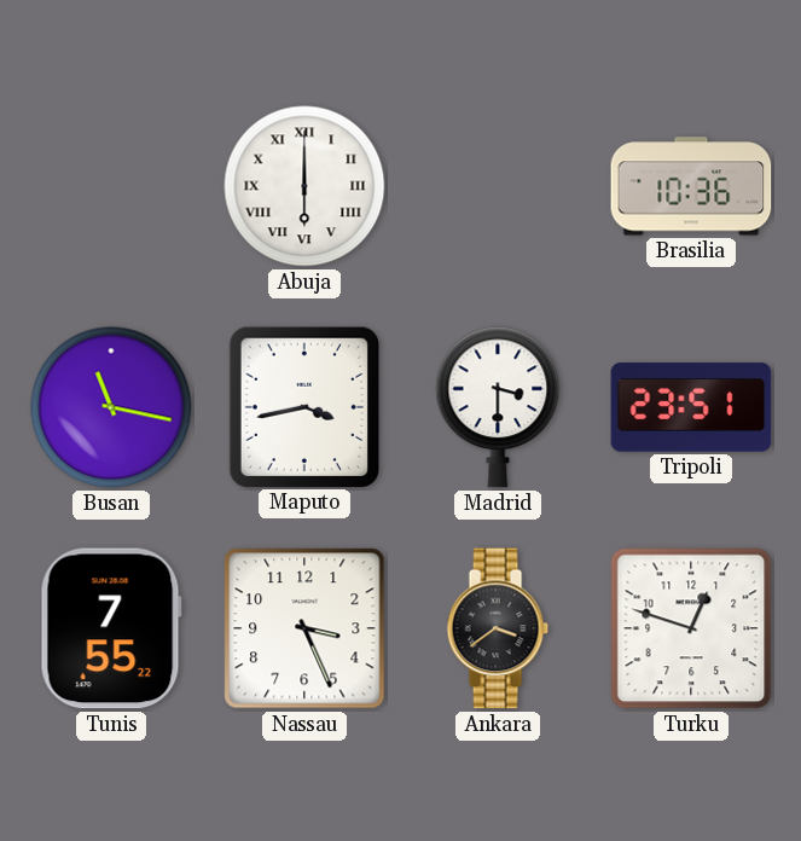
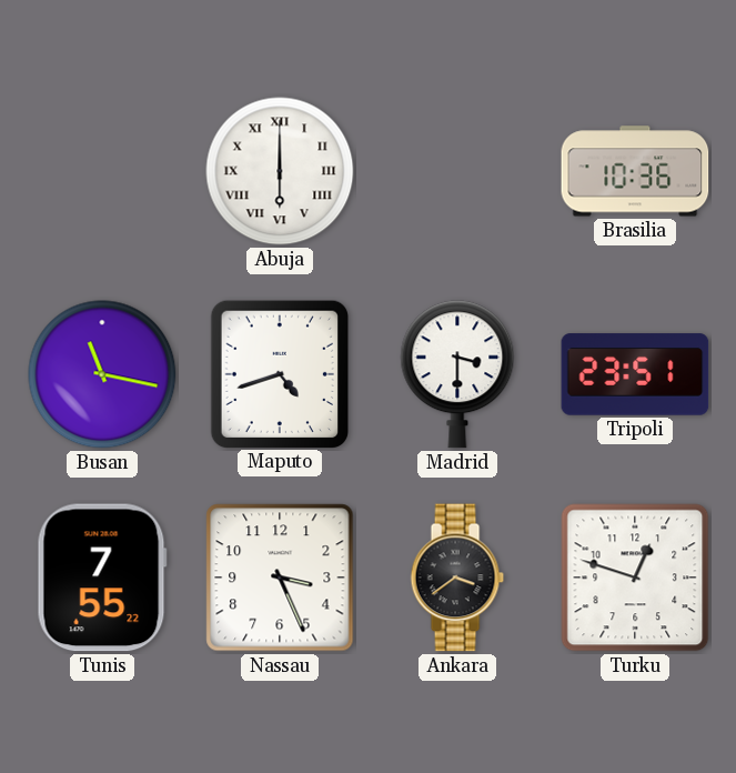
Maputo: 3:43 -> 4:42 (279, 373)
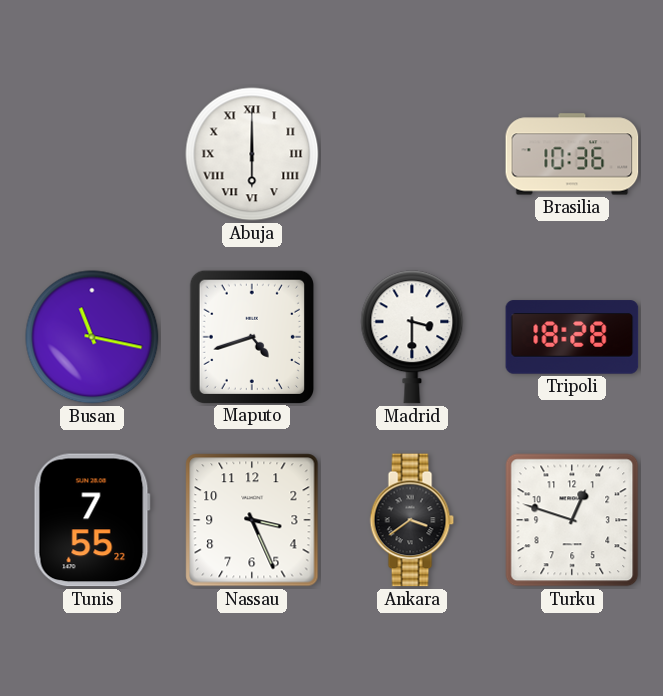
Tripoli: 23:51 -> 18:28 (572, 337)
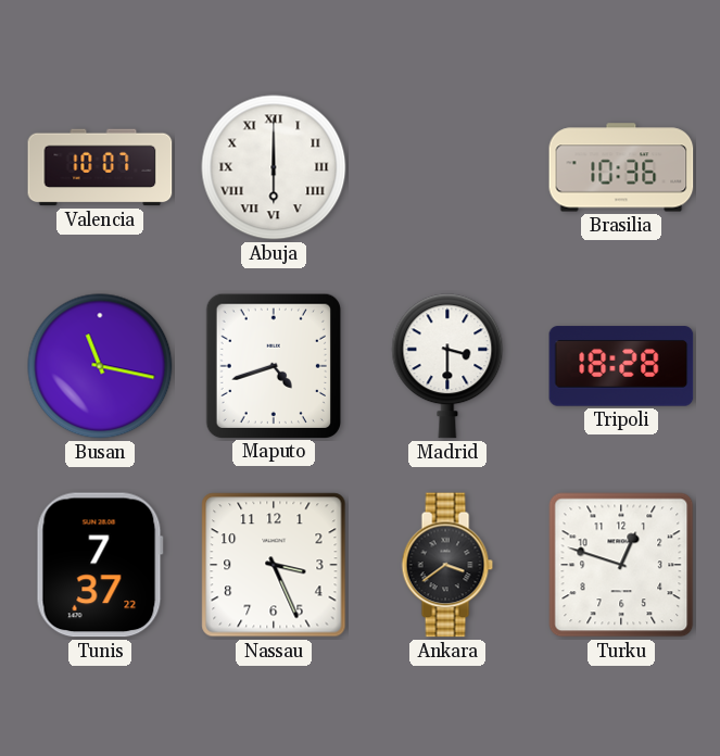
Valencia: none -> 10:07 (100, 167)
Tunis: 7:55 -> 7:37 (100, 565)
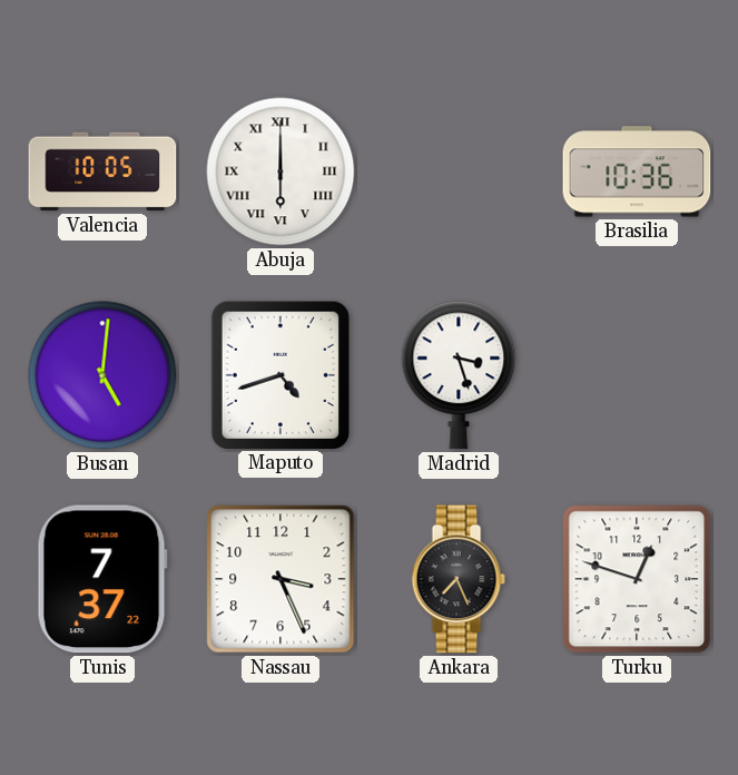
Valencia: 10:07 -> 10:05 (102, 171)
Busan: 11:17 -> 5:01 (102, 375)
Madrid: 3:30 -> 3:27 (459, 375)
Tripoli: 18:28 -> none (621, 366)
Ankara: 3:39 -> 7:26 (459, 579)
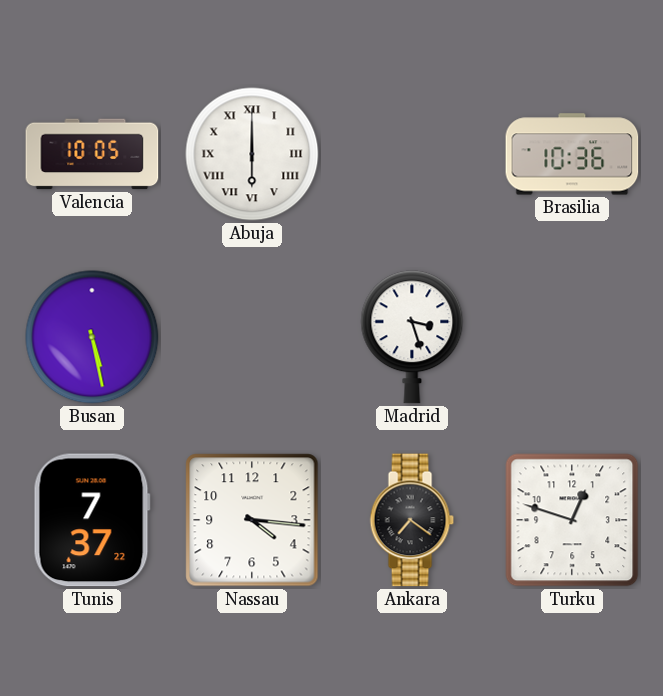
Busan: 5:01 -> 5:28 (92, 337)
Maputo: 4:42 -> none (279, 374)
Nassau: 3:26 -> 4:16 (252, 520)
Ankara: 7:26 -> 7:21 (412, 520)
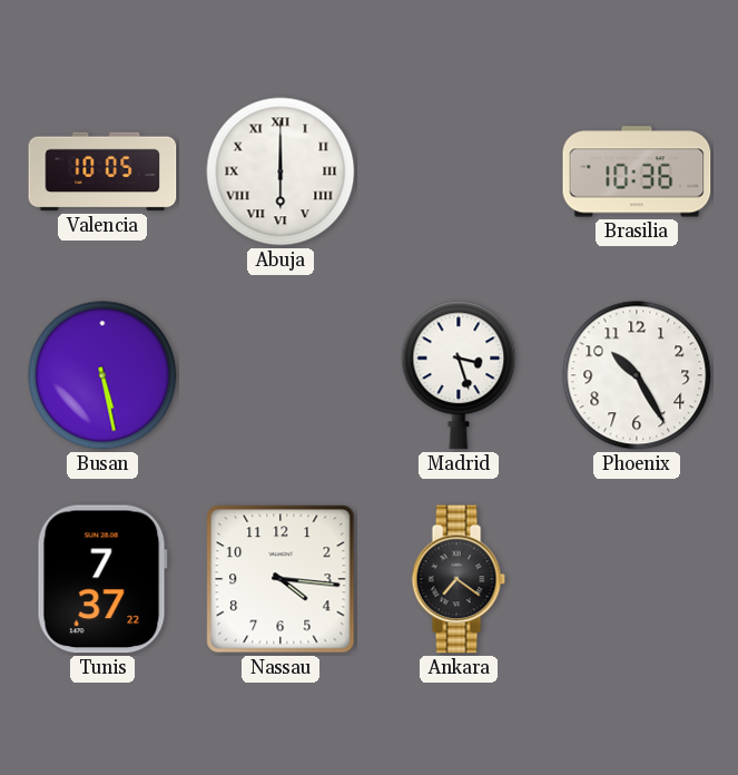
Phoenix: none -> 10:25 (637, 375)
Turku: 12:48 -> none (572, 520)
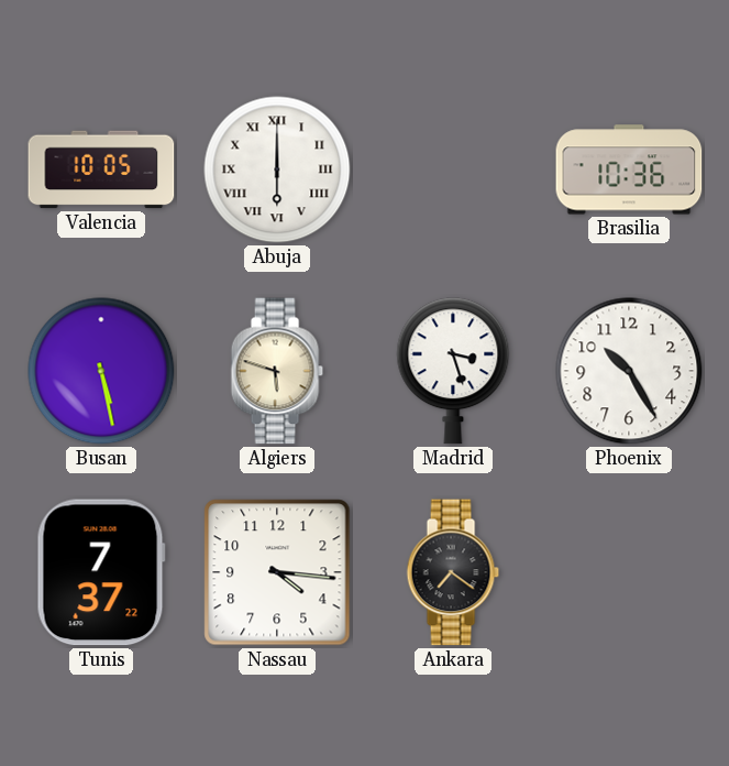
Algiers: none -> 5:48 (277, 371)
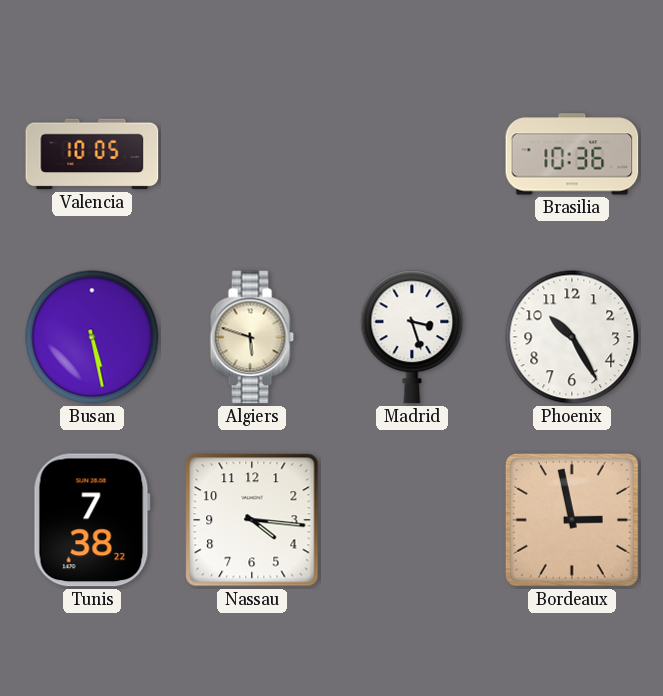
Abuja: 6:00 -> none (277, 169)
Tunis: 7:37 -> 7:38 (92, 520)
Ankara: 7:21 -> none (453, 572)
Bordeaux: none -> 2:58 (572, 520)
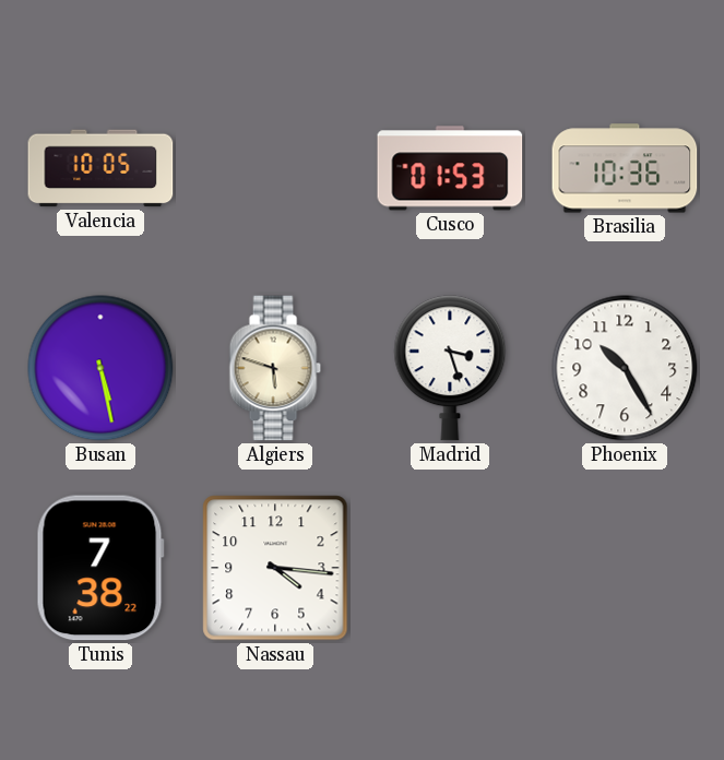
Cusco: none -> 01:53 (450, 168)
Bordeaux: 2:58 -> none (572, 520)
